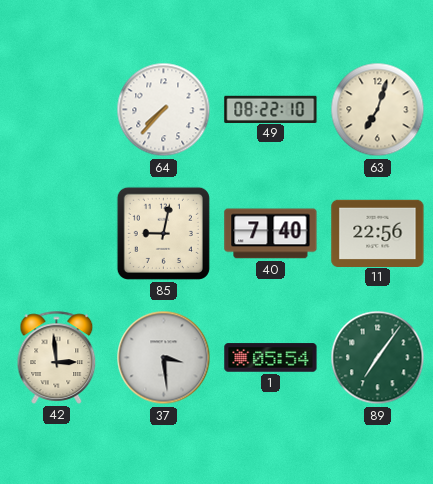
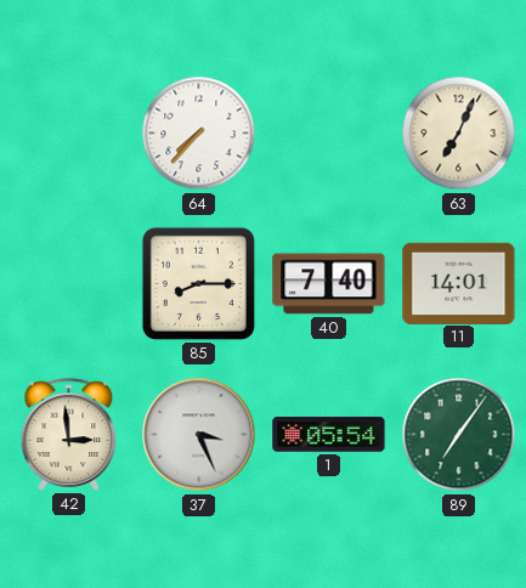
49: 08:22 -> none (271, 109)
63: 7:03 -> 7:04 (459, 134)
85: 9:02 -> 8:15 (198, 283)
11: 22:56 -> 14:01 (459, 283)
37: 3:29 -> 3:26 (199, 435)
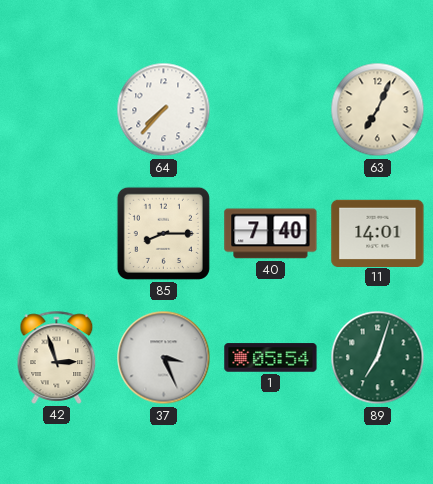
42: 2:59 -> 2:57 (57, 357)
89: 7:06 -> 7:03 (378, 358)
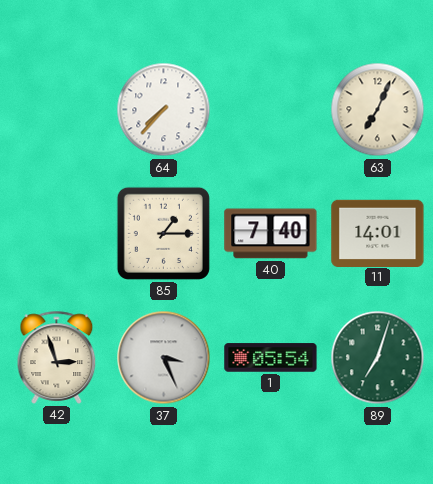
85: 8:15 -> 1:15 (163, 233)
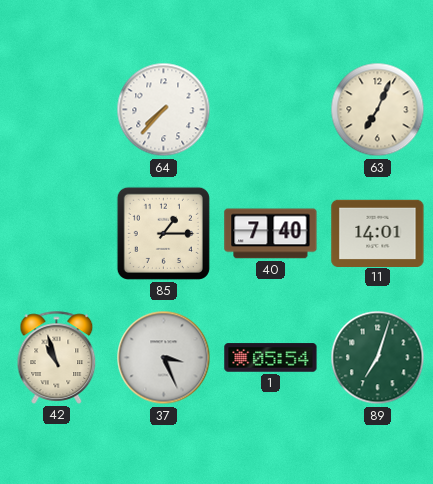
42: 2:57 -> 10:57 (57, 357)
